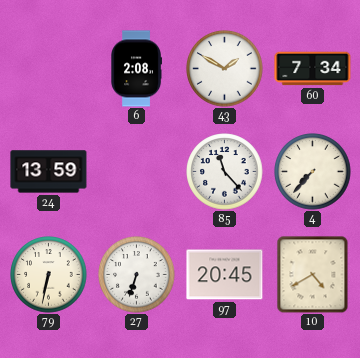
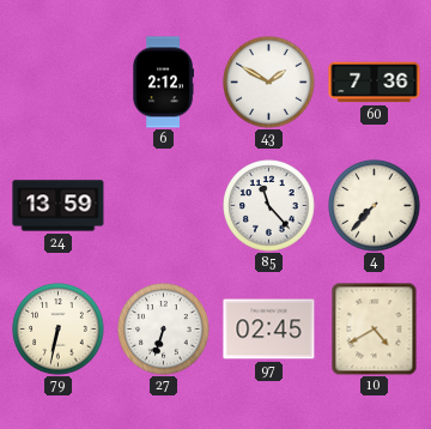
6: 2:08 -> 2:12 (163, 83)
60: 7:34 -> 7:36 (375, 83)
97: 20:45 -> 02:45 (269, 330)
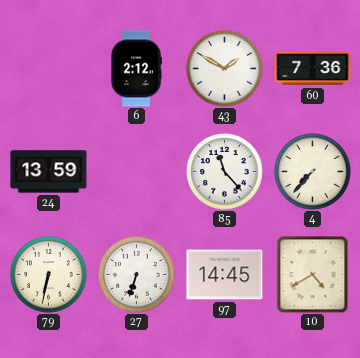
97: 02:45 -> 14:45 (225, 275)
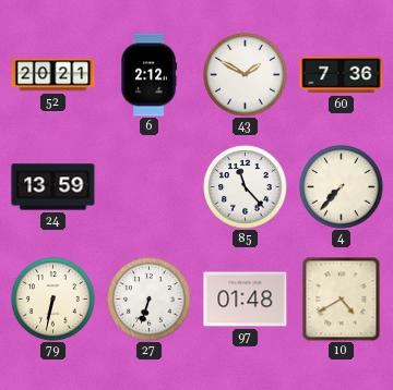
52: none -> 20:21 (53, 75)
97: 14:45 -> 01:48 (246, 300)
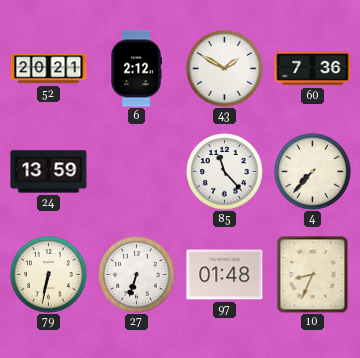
10: 4:40 -> 8:34 (313, 274)
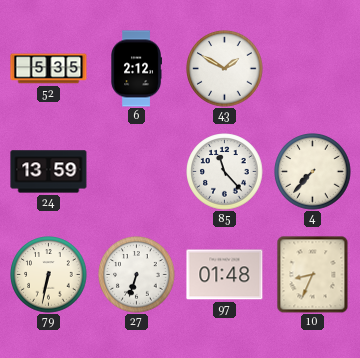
52: 20:21 -> 5:35 (49, 69)
60: 7:36 -> none (313, 69)
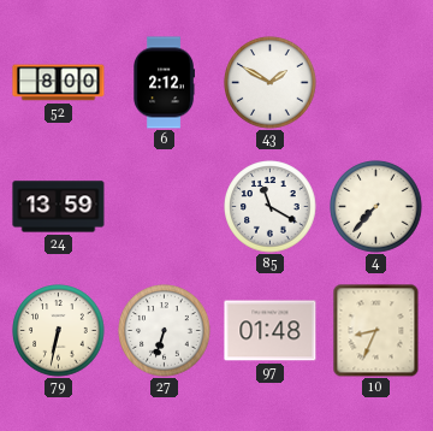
52: 5:35 -> 8:00 (59, 83)
85: 11:23 -> 11:20 (271, 207)
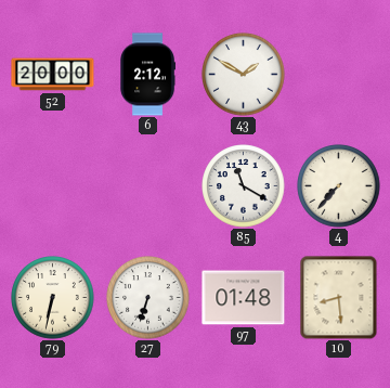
52: 8:00 -> 20:00 (53, 75)
24: 13:59 -> none (59, 207)
10: 8:34 -> 8:29 (339, 297)
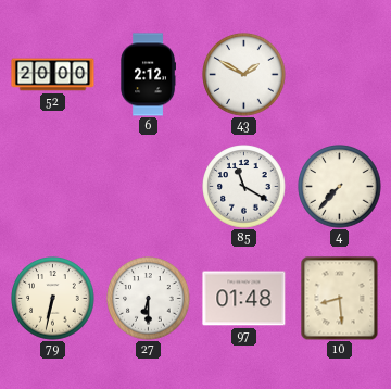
27: 6:33 -> 6:30 (149, 299)
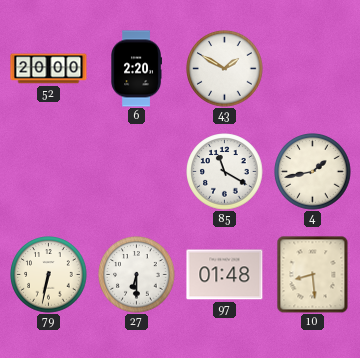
6: 2:12 -> 2:20 (136, 69)
4: 7:37 -> 1:43 (313, 172)
